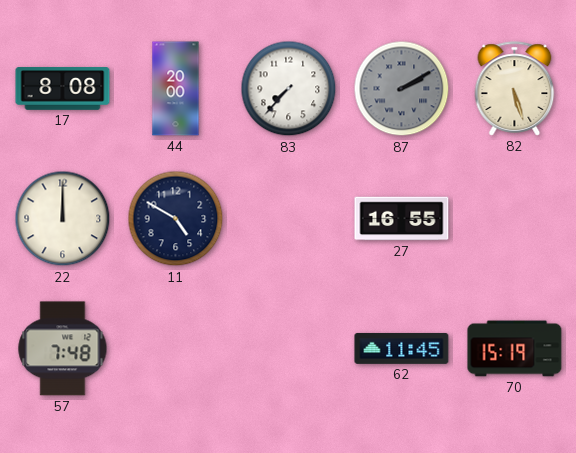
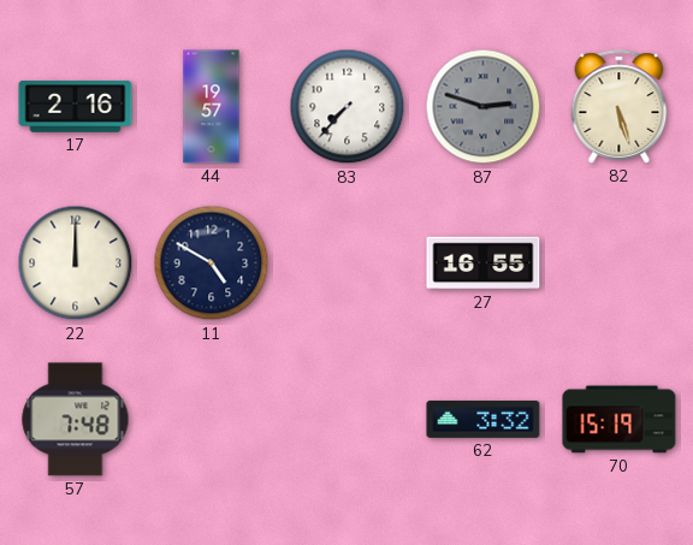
17: 8:08 -> 2:16 (76, 107)
44: 20:00 -> 19:57 (212, 107)
87: 2:10 -> 2:48 (484, 107)
62: 11:45 -> 3:32 (484, 419)
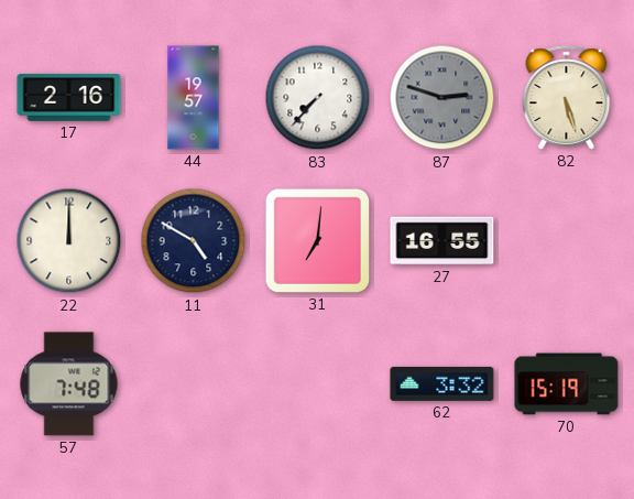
31: none -> 7:01 (317, 240)
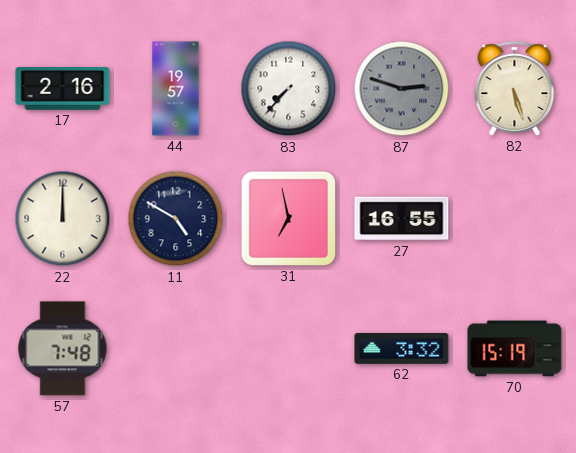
31: 7:01 -> 6:58 (288, 218)
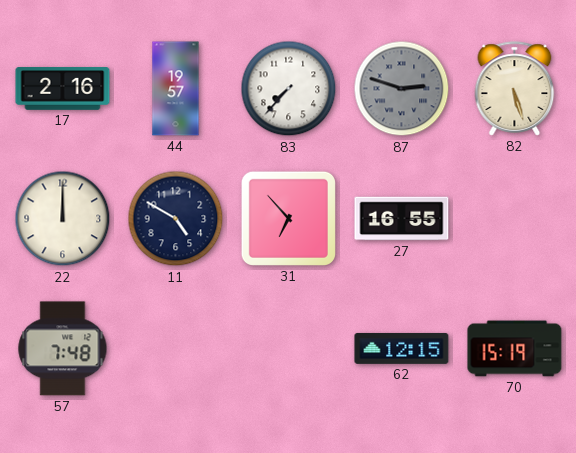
31: 6:58 -> 6:53 (288, 218)
62: 3:32 -> 12:15 (402, 348)
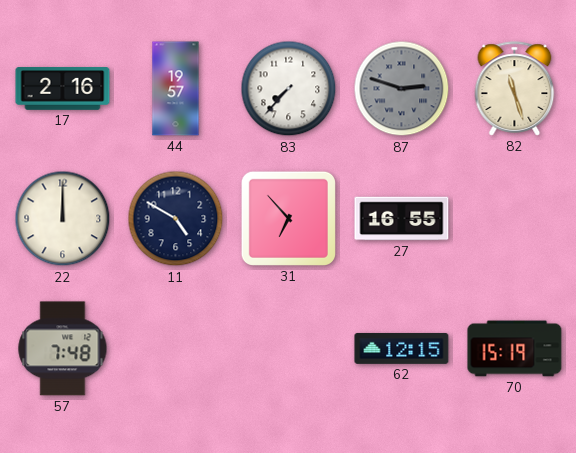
82: 5:27 -> 11:27 (515, 89)
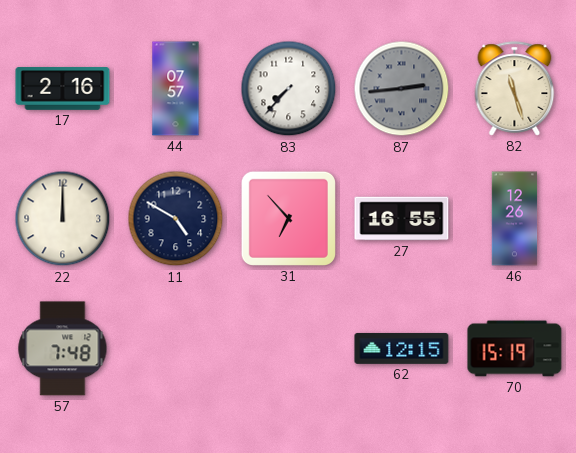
44: 19:57 -> 07:57 (176, 89)
87: 2:48 -> 2:44 (402, 89)
46: none -> 12:26 (515, 219)
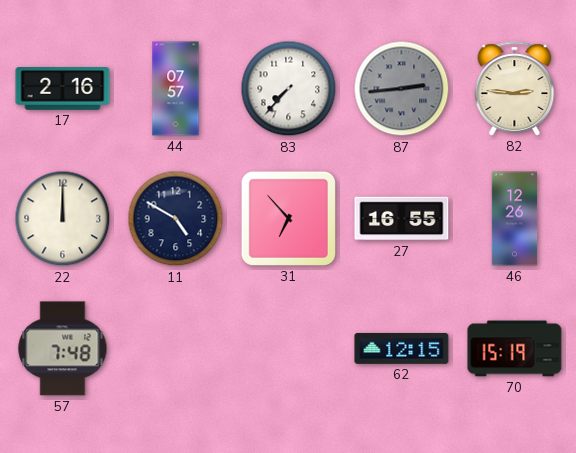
82: 11:27 -> 2:46 (515, 89)
